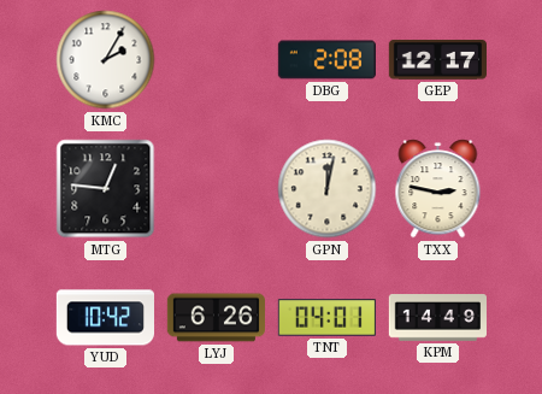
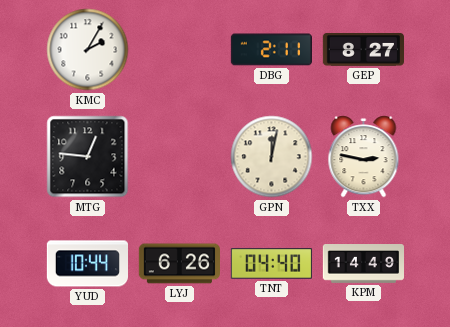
DBG: 2:08 -> 2:11 (271, 50)
GEP: 12:17 -> 8:27 (363, 50)
YUD: 10:42 -> 10:44 (87, 264)
TNT: 04:01 -> 04:40 (271, 264)
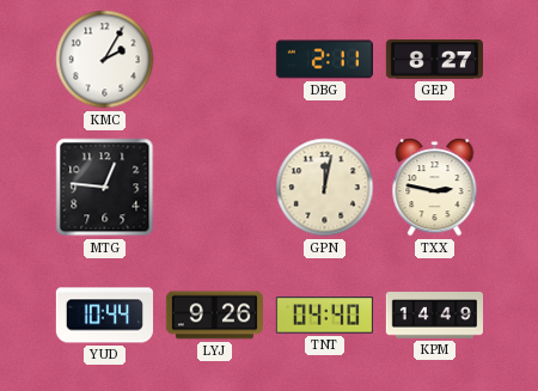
LYJ: 6:26 -> 9:26 (214, 316)
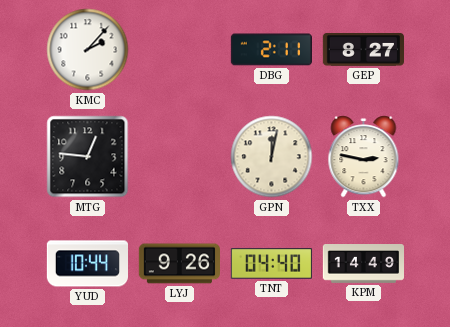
KMC: 2:05 -> 2:07 (88, 50)
